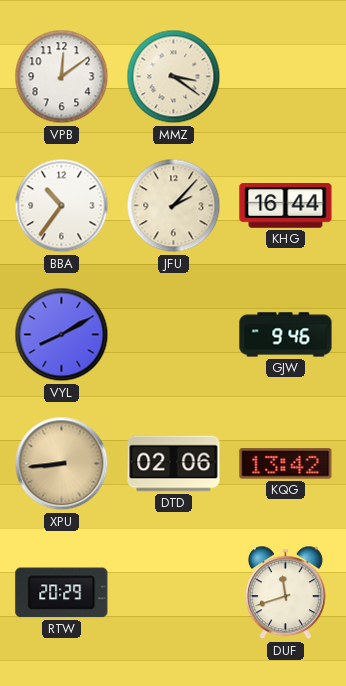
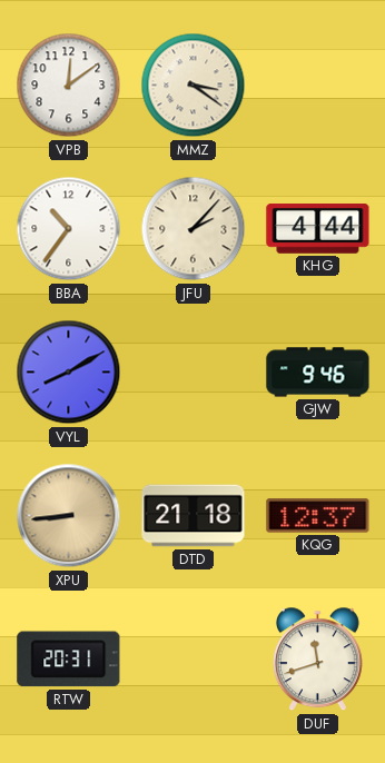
KHG: 16:44 -> 4:44 (318, 229)
DTD: 02:06 -> 21:18 (194, 516)
KQG: 13:42 -> 12:37 (318, 516)
RTW: 20:29 -> 20:31 (69, 660)
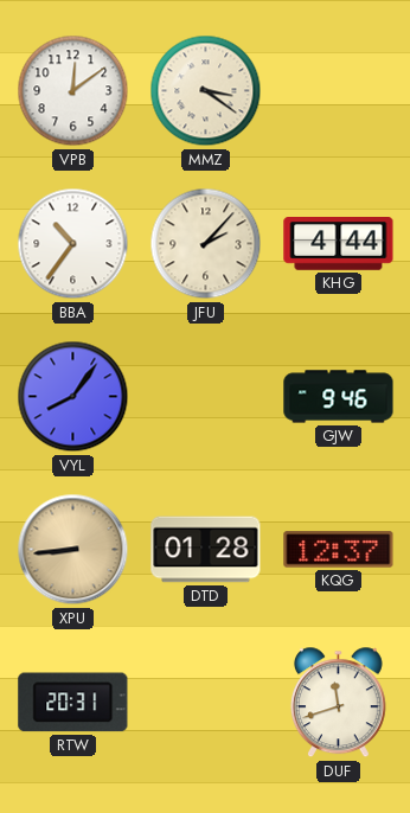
VYL: 8:10 -> 8:06 (73, 397)
DTD: 21:18 -> 01:28 (206, 550)
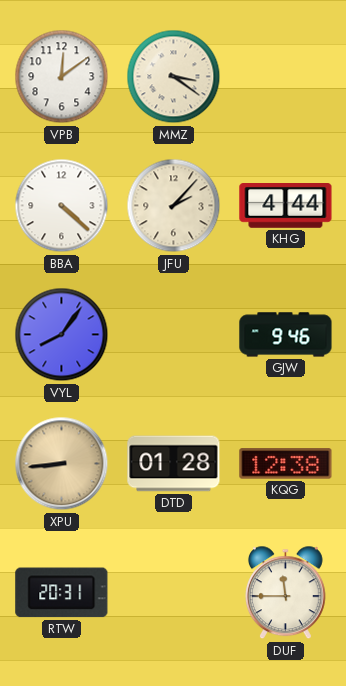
BBA: 10:36 -> 4:22 (62, 206)
KQG: 12:37 -> 12:38 (286, 464)
DUF: 11:42 -> 11:45 (285, 593)
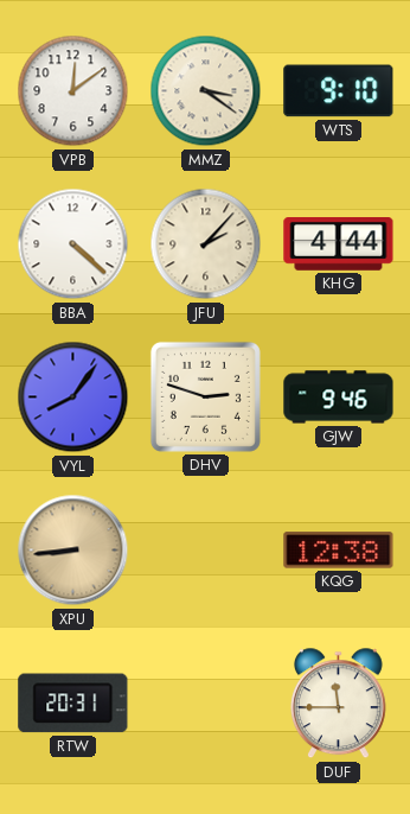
WTS: none -> 9:10 (339, 91)
DHV: none -> 2:48 (205, 396)
DTD: 01:28 -> none (174, 464)
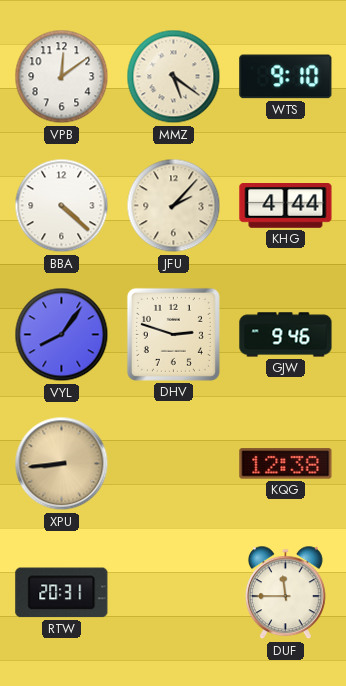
MMZ: 3:21 -> 5:21 (174, 77)
